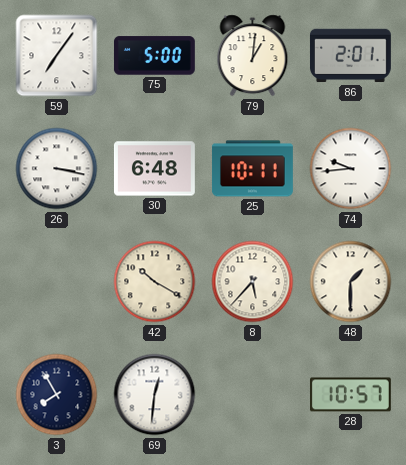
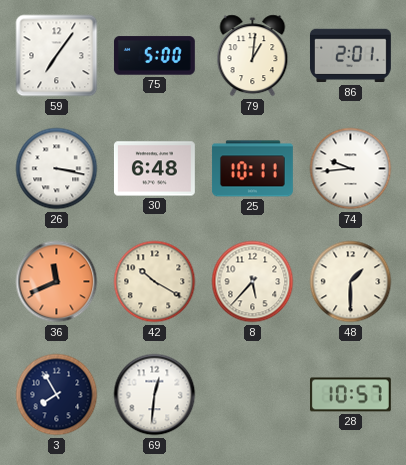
36: none -> 11:41 (57, 282)
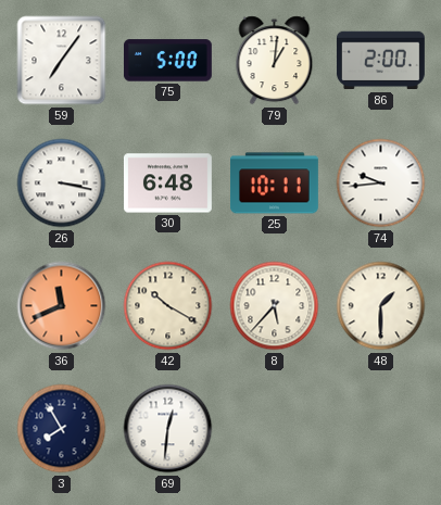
86: 2:01 -> 2:00 (380, 61)
28: 10:57 -> none (350, 395)
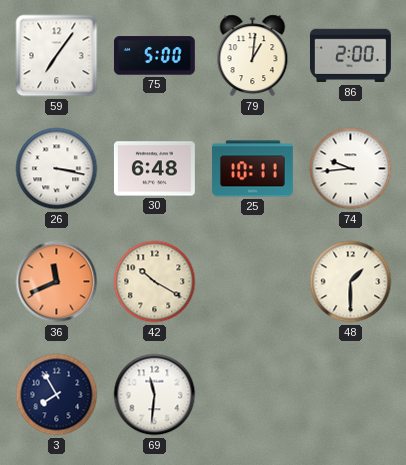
8: 5:37 -> none (275, 306)
69: 12:31 -> 11:31 (155, 395)
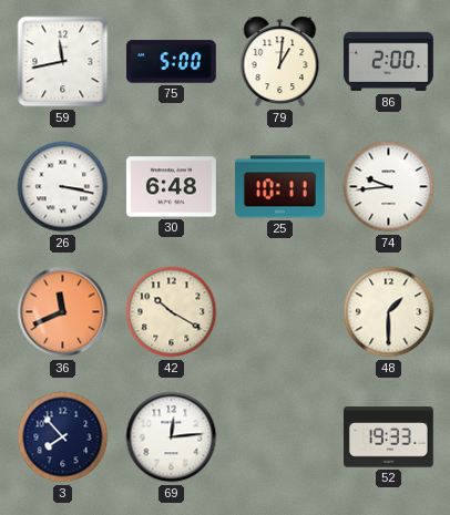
59: 7:06 -> 11:43 (63, 62)
3: 7:55 -> 7:53 (63, 437)
69: 11:31 -> 12:14 (172, 437)
52: none -> 19:33 (388, 437)
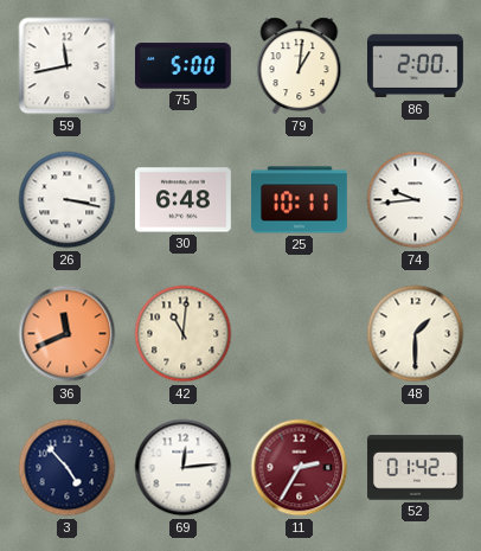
42: 10:20 -> 11:01 (184, 334)
3: 7:53 -> 4:53 (68, 468)
11: none -> 2:35 (300, 468)
52: 19:33 -> 01:42 (415, 468)
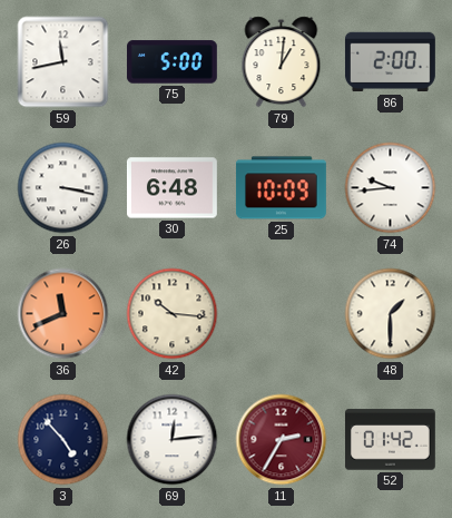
25: 10:11 -> 10:09 (281, 188)
42: 11:01 -> 10:16 (173, 314)
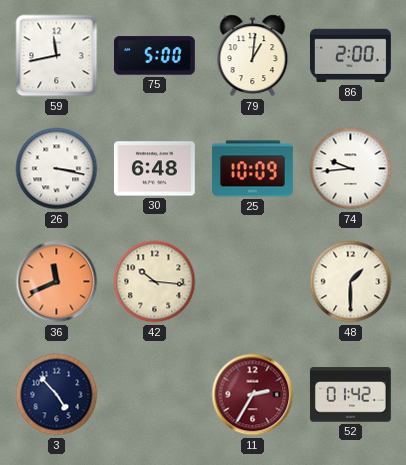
69: 12:14 -> none (173, 440)
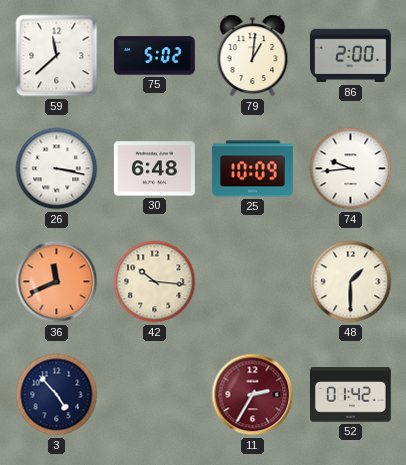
59: 11:43 -> 11:38 (57, 56)
75: 5:00 -> 5:02 (154, 56)
